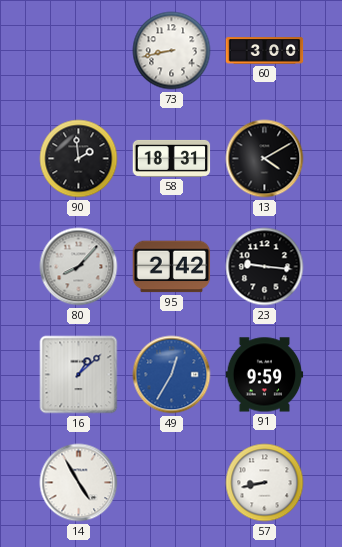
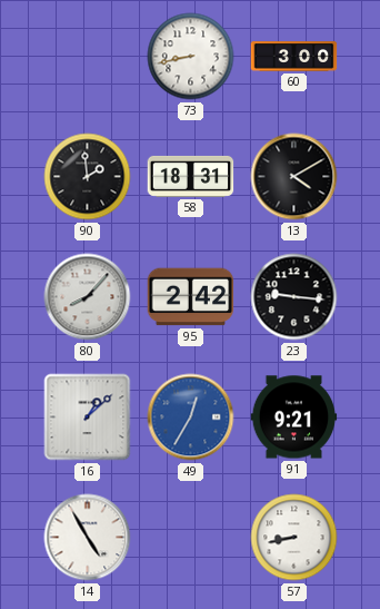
91: 9:59 -> 9:21 (294, 418)
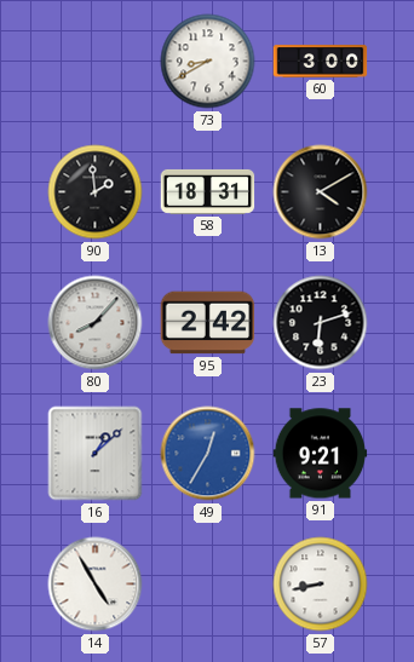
73: 8:43 -> 8:40 (208, 62)
23: 9:16 -> 6:12 (321, 323)
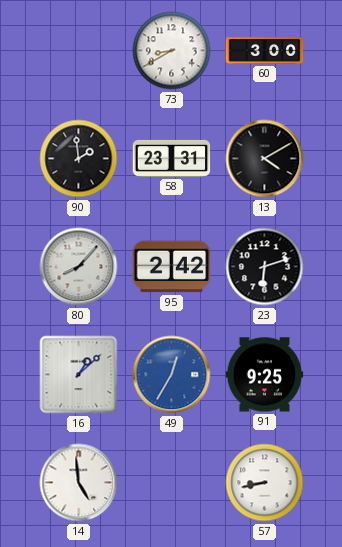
58: 18:31 -> 23:31 (172, 158)
91: 9:21 -> 9:25 (265, 375)
14: 4:55 -> 4:59 (79, 483)
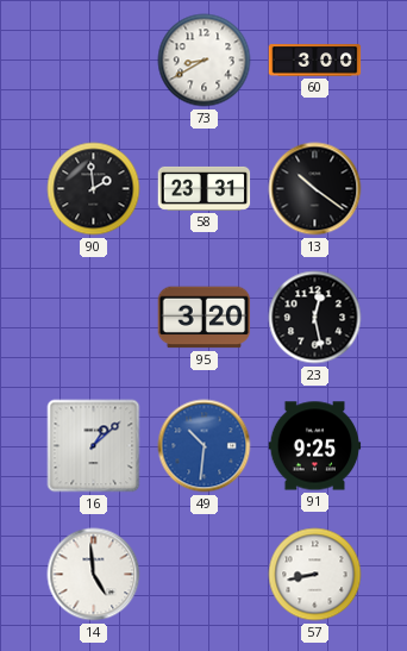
13: 4:10 -> 10:21 (315, 189)
80: 8:07 -> none (79, 267)
95: 2:42 -> 3:20 (205, 318)
23: 6:12 -> 12:28 (315, 318)
49: 12:35 -> 10:31 (205, 446)
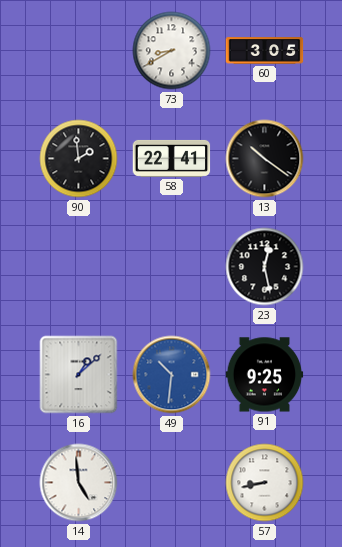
60: 3:00 -> 3:05 (265, 51)
58: 23:31 -> 22:41 (172, 158)
95: 3:20 -> none (205, 318)
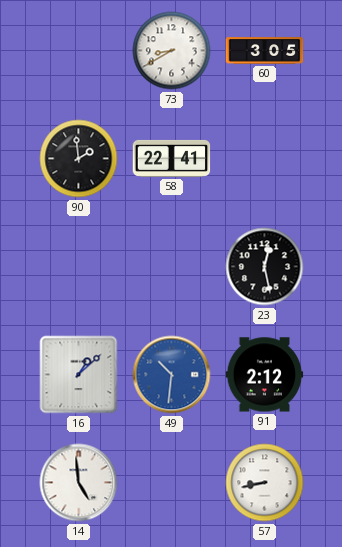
13: 10:21 -> none (265, 159)
91: 9:25 -> 2:12 (265, 375)
